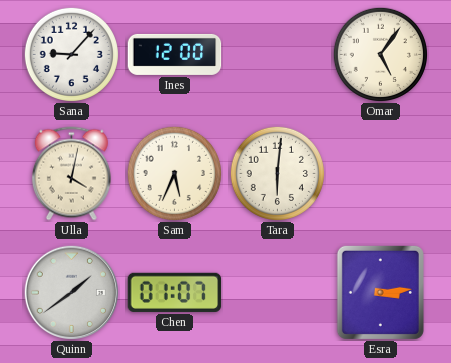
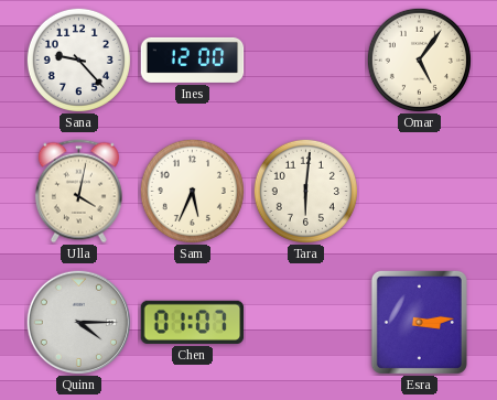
Sana: 9:07 -> 9:23 (78, 60)
Quinn: 1:39 -> 4:15 (78, 322)
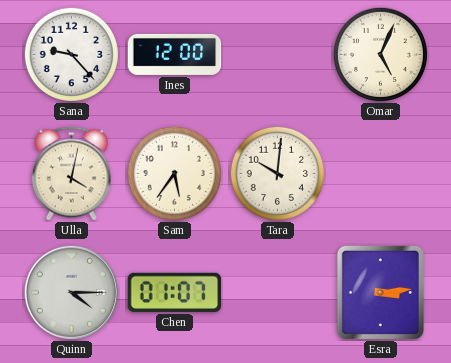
Omar: 5:06 -> 5:04 (380, 54)
Sam: 5:34 -> 5:36 (174, 173)
Tara: 6:01 -> 10:01 (277, 173)
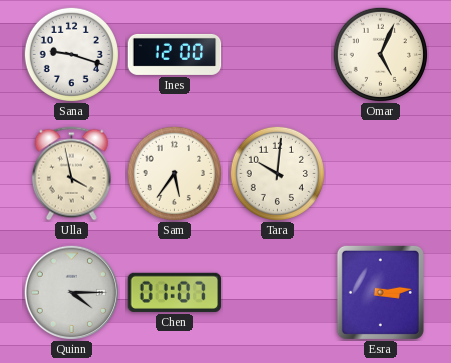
Sana: 9:23 -> 9:18 (71, 54)
Ulla: 4:02 -> 3:58 (71, 174)
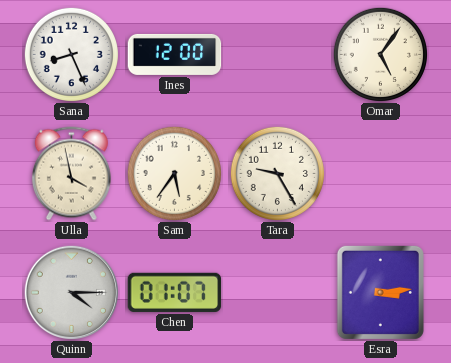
Sana: 9:18 -> 8:26 (71, 54)
Omar: 5:04 -> 5:06 (380, 54)
Tara: 10:01 -> 9:25 (277, 173)
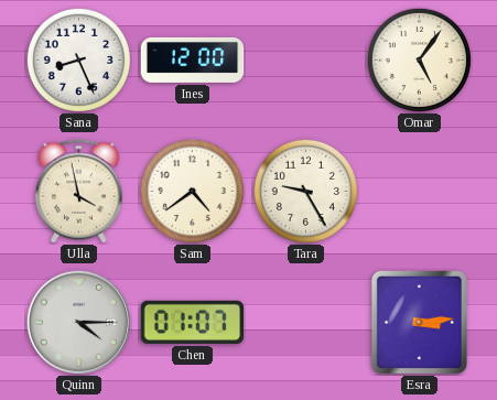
Sam: 5:36 -> 4:39 (192, 191)
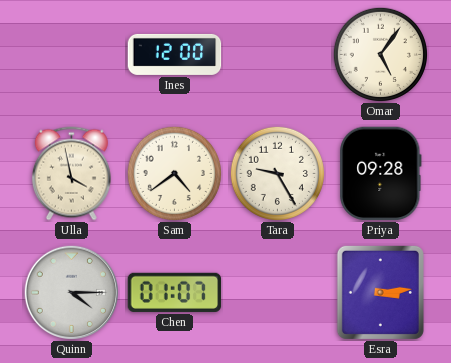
Sana: 8:26 -> none (78, 60)
Priya: none -> 09:28 (381, 174)
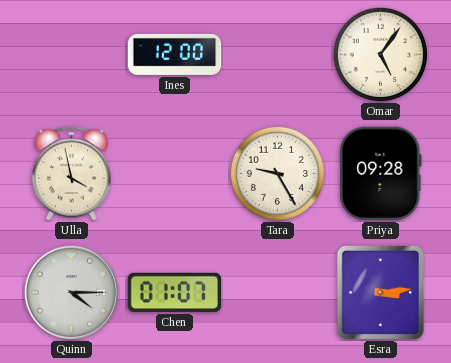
Sam: 4:39 -> none (174, 173)
